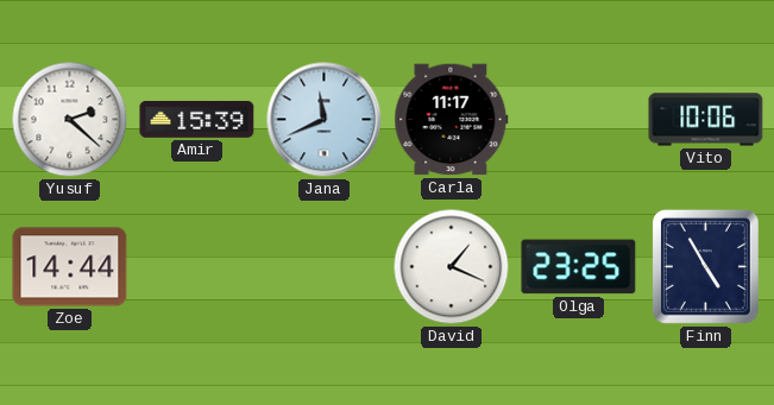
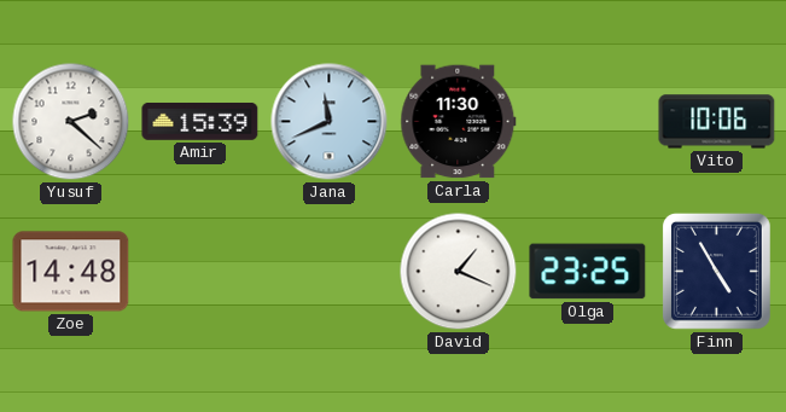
Carla: 11:17 -> 11:30 (459, 122)
Zoe: 14:44 -> 14:48 (71, 272)
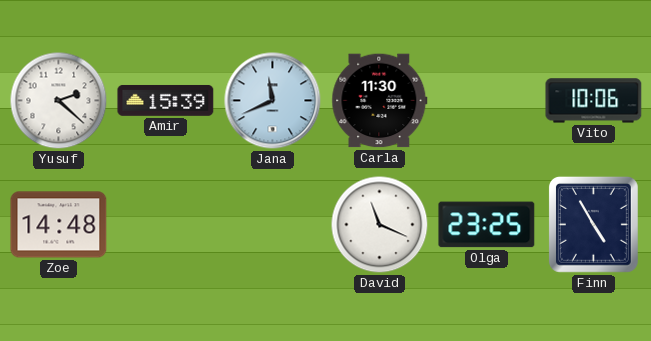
David: 1:19 -> 11:19 (380, 225)
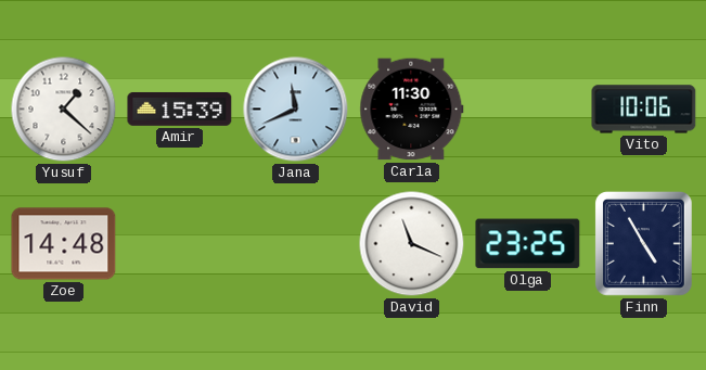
Yusuf: 2:22 -> 1:22 (64, 110)
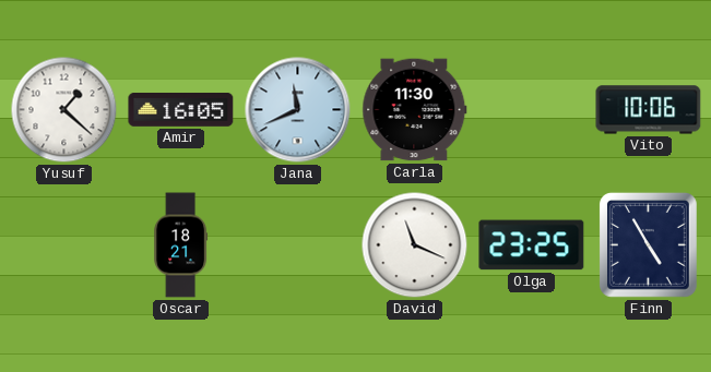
Amir: 15:39 -> 16:05 (181, 109)
Zoe: 14:48 -> none (64, 244)
Oscar: none -> 18:21 (181, 245)
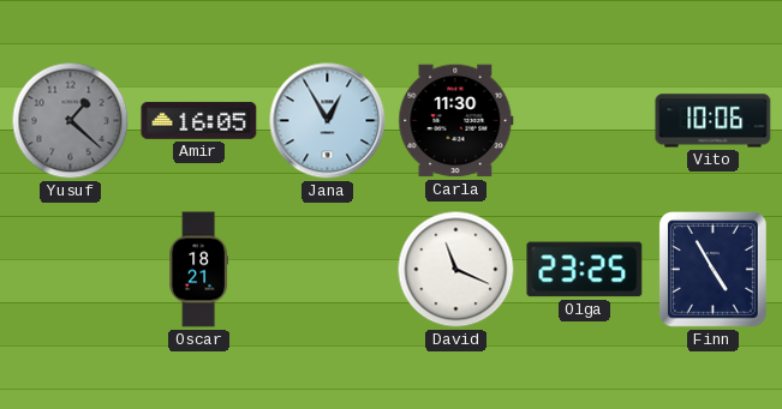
Yusuf dial: white -> grey (71, 121)
Jana: 11:41 -> 12:55 (328, 121)
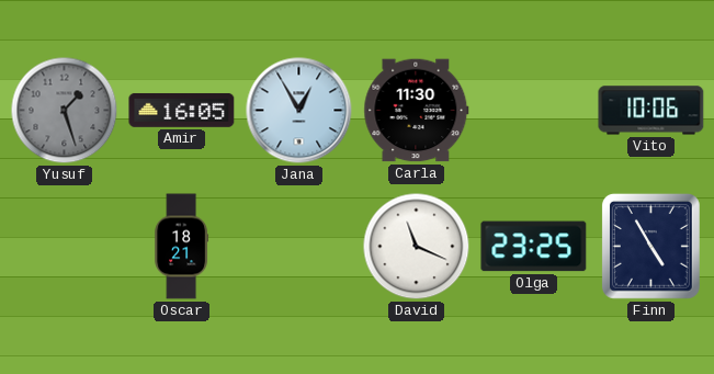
Yusuf: 1:22 -> 1:27 (65, 111)
